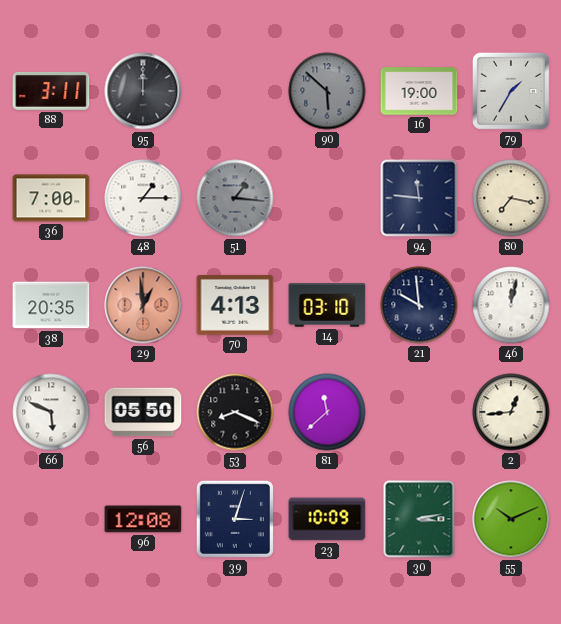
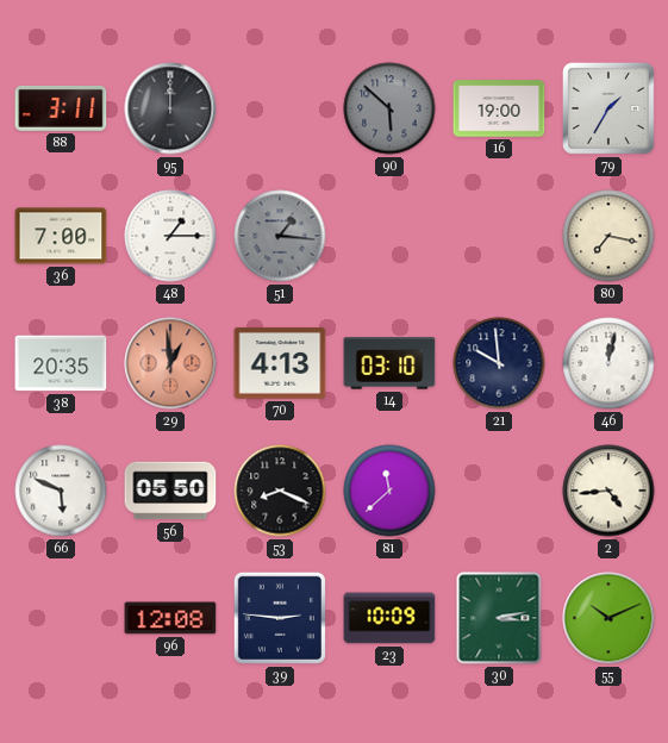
94: 11:46 -> none (419, 198)
2: 12:44 -> 4:44 (608, 491)
39: 3:03 -> 2:46 (280, 618)
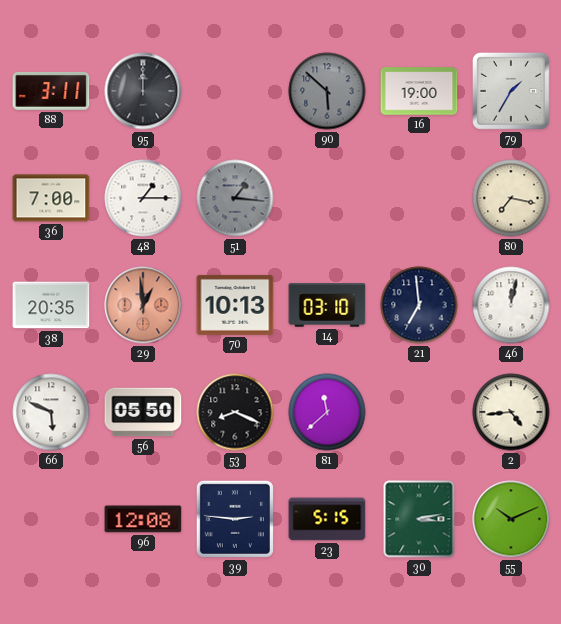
70: 4:13 -> 10:13 (235, 305)
21: 9:59 -> 6:59 (419, 305)
23: 10:09 -> 5:15 (327, 519)
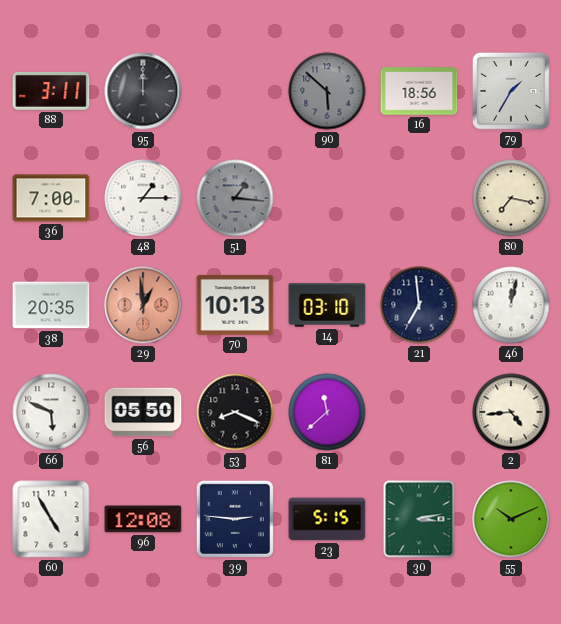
16: 19:00 -> 18:56 (419, 91)
60: none -> 4:55 (51, 519)
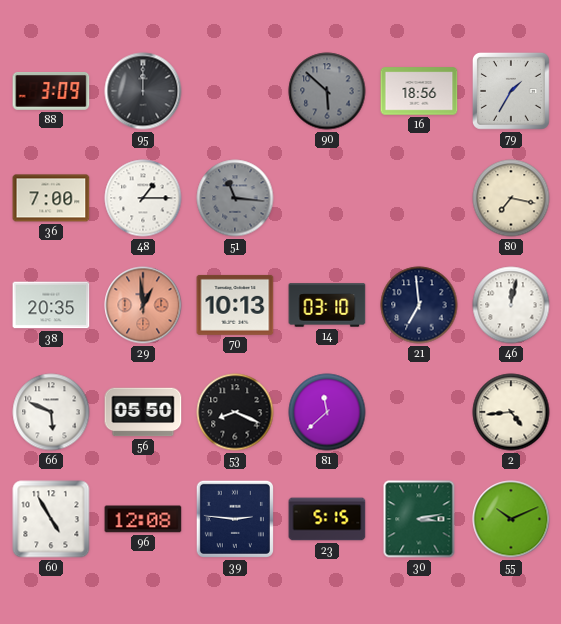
88: 3:11 -> 3:09 (51, 92)
51: 1:16 -> 11:16 (235, 198)
